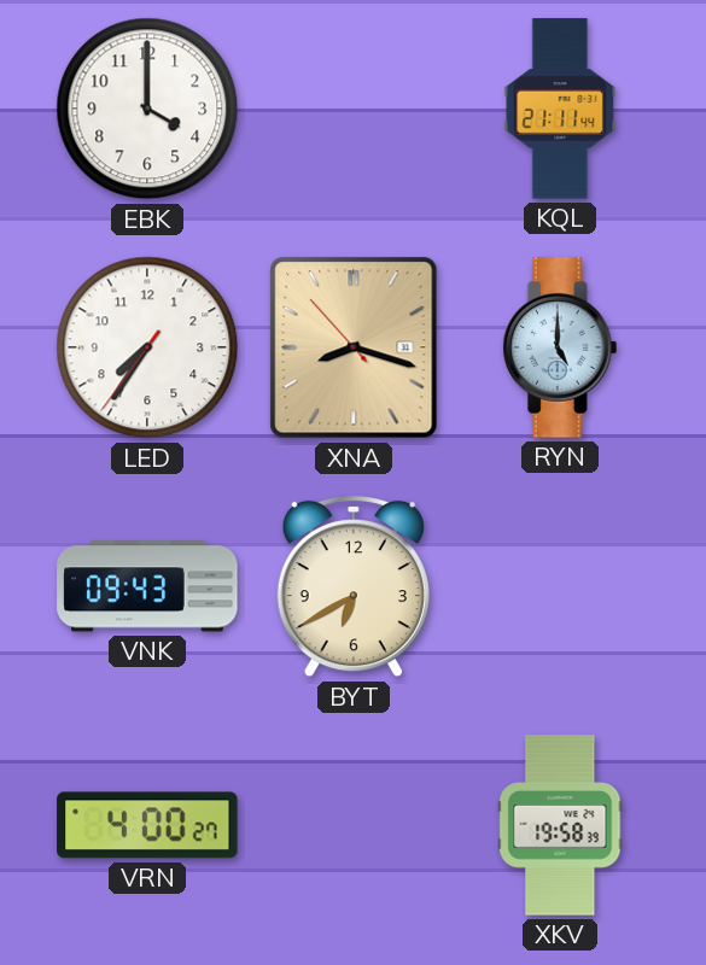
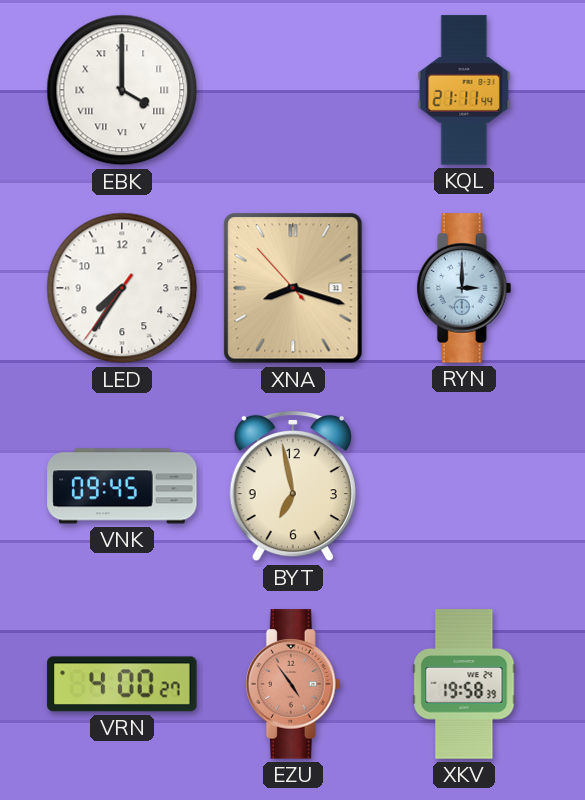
EBK numerals: Arabic -> Roman (122, 90)
RYN: 5:00 -> 3:00 (464, 288)
VNK: 09:43 -> 09:45 (122, 486)
BYT: 6:40 -> 6:58 (293, 486)
EZU: none -> 4:54 (293, 684)
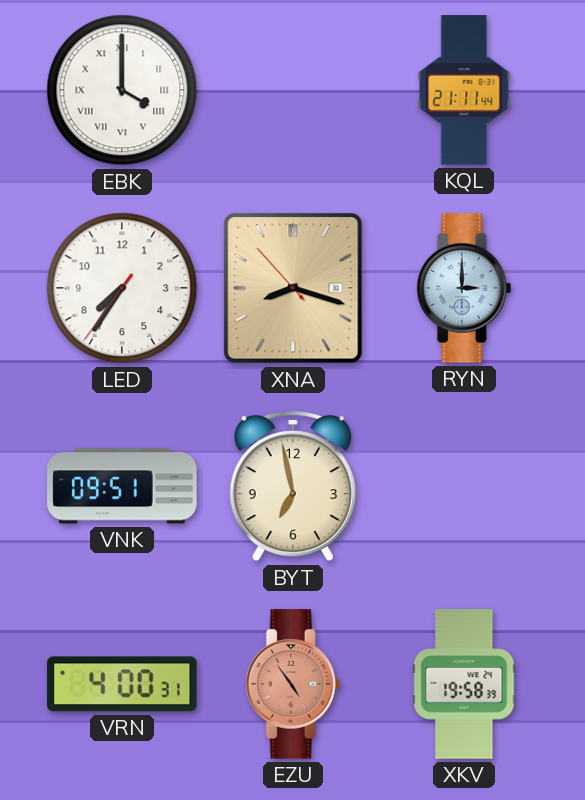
VNK: 09:45 -> 09:51 (122, 486)
VRN: 4:00:27 -> 4:00:31 (122, 684)
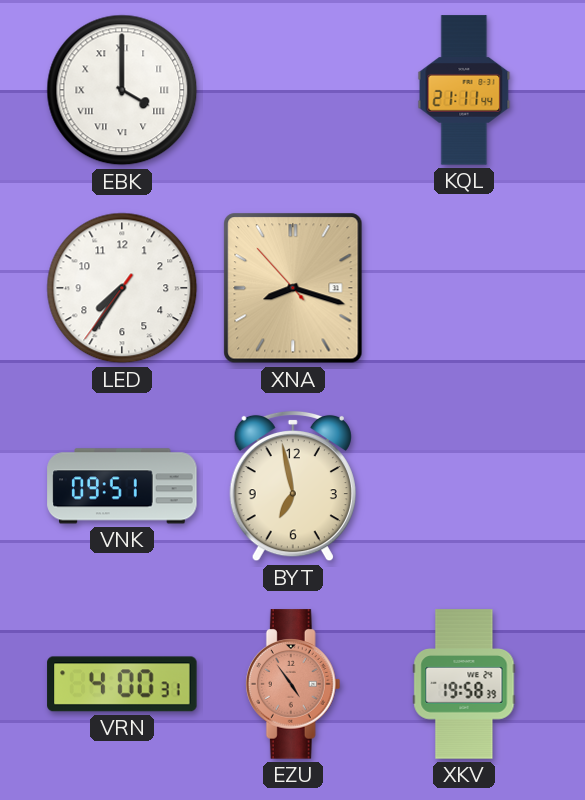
RYN: 3:00 -> none (464, 288)
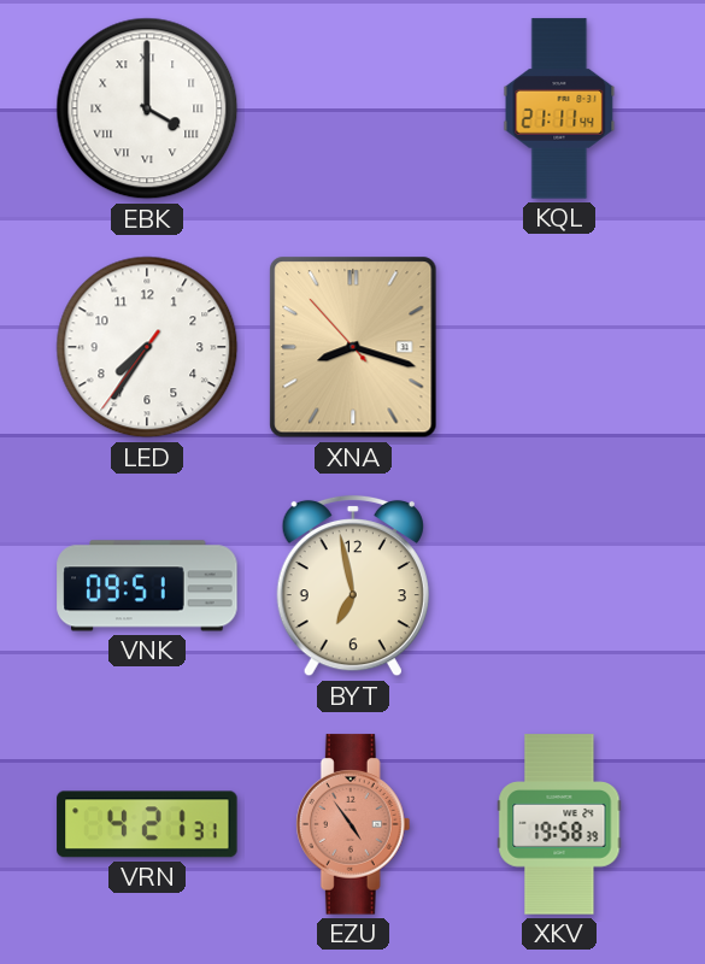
VRN: 4:00 -> 4:21 (147, 824)
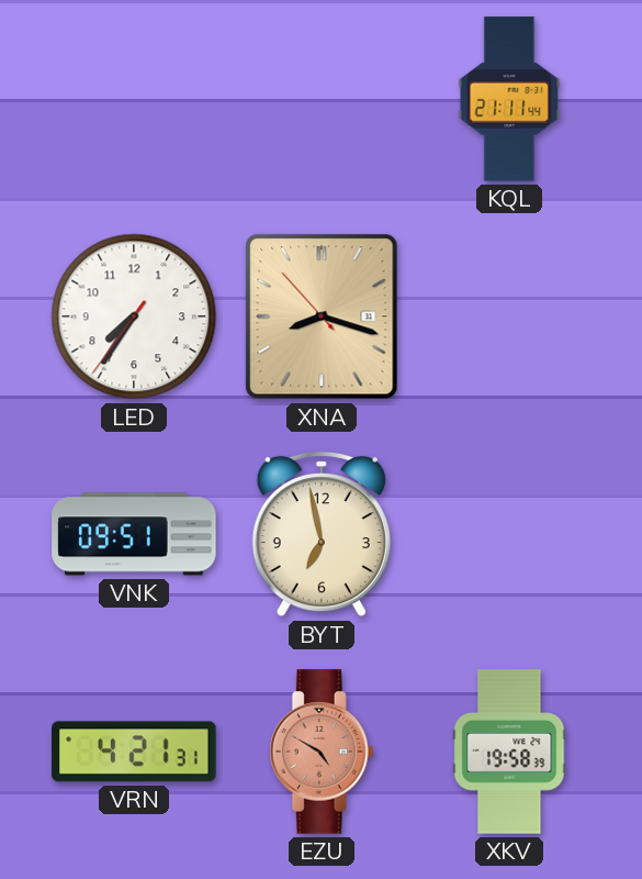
EBK: 4:00 -> none (147, 108)
EZU: 4:54 -> 4:50 (322, 752)
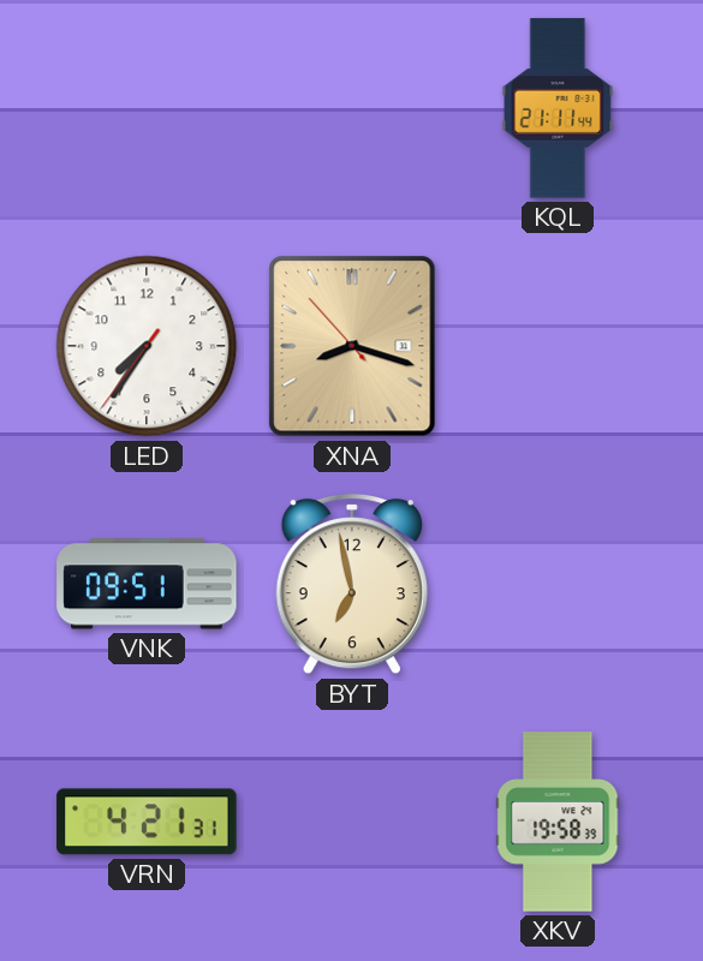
EZU: 4:50 -> none (322, 752)
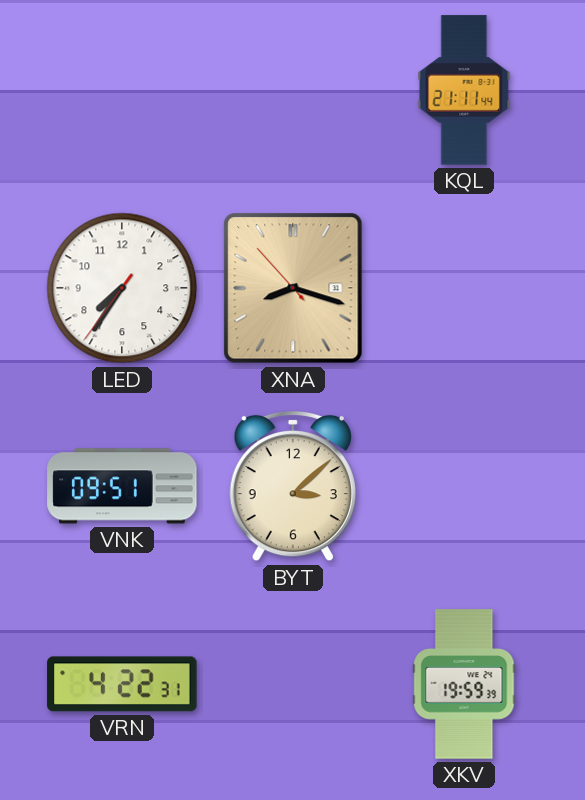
BYT: 6:58 -> 3:08 (293, 486)
VRN: 4:21 -> 4:22 (122, 684)
XKV: 19:58 -> 19:59 (464, 684)
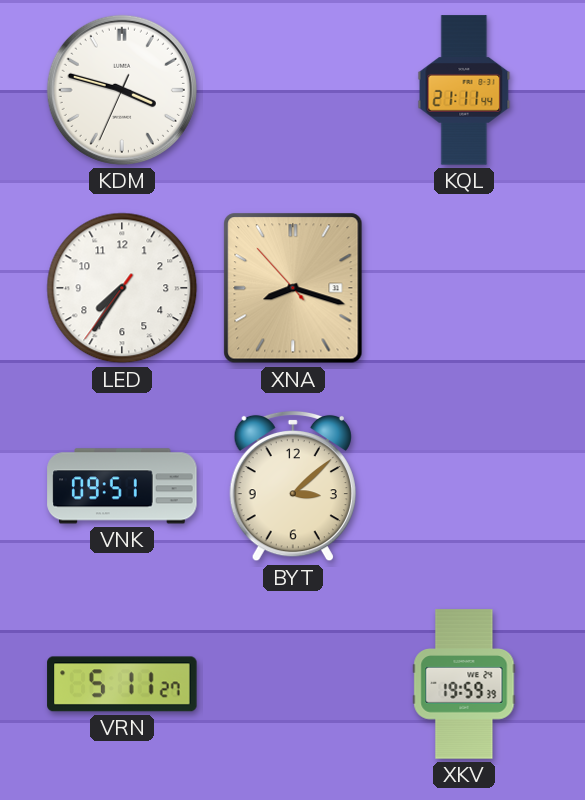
KDM: none -> 3:47 (122, 90)
VRN: 4:22 -> 5:11 (122, 684)
